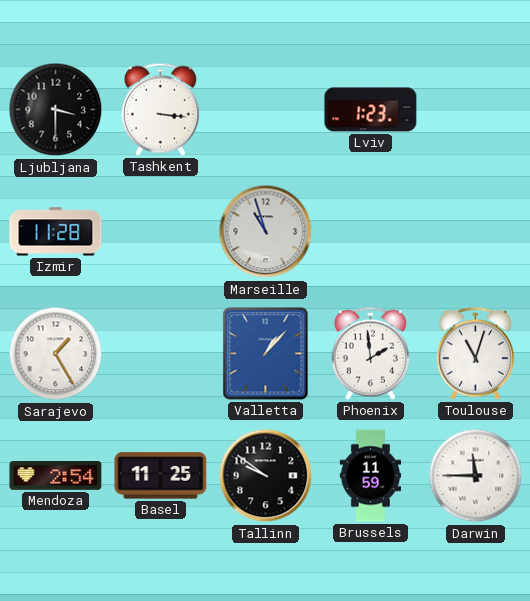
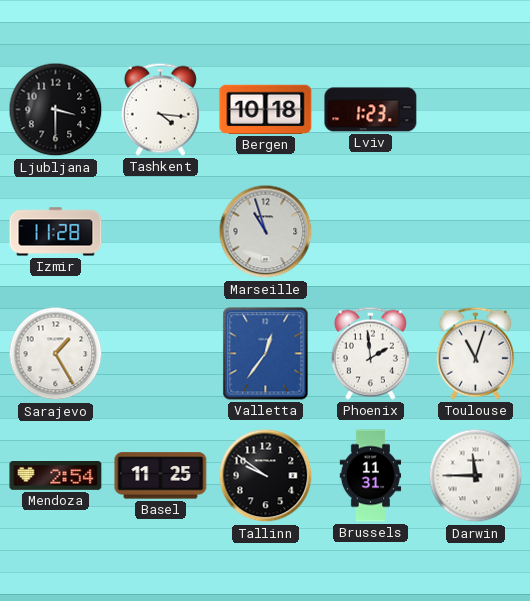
Tashkent: 3:16 -> 4:16 (160, 109)
Bergen: none -> 10:18 (266, 109)
Valletta: 1:07 -> 12:36 (266, 354)
Brussels: 11:59 -> 11:31 (371, 476)
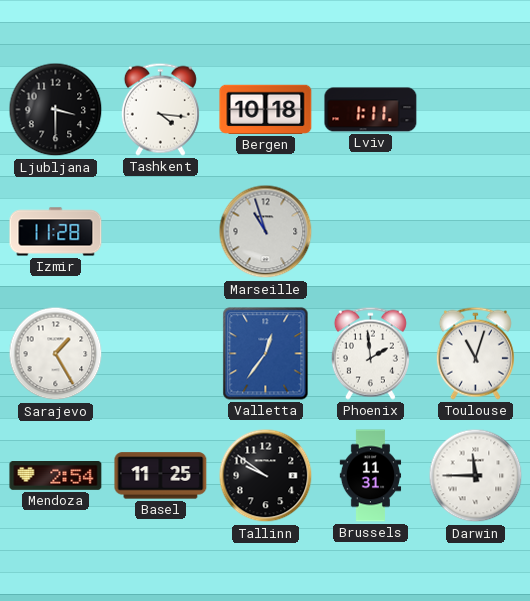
Lviv: 1:23 -> 1:11 (371, 110)
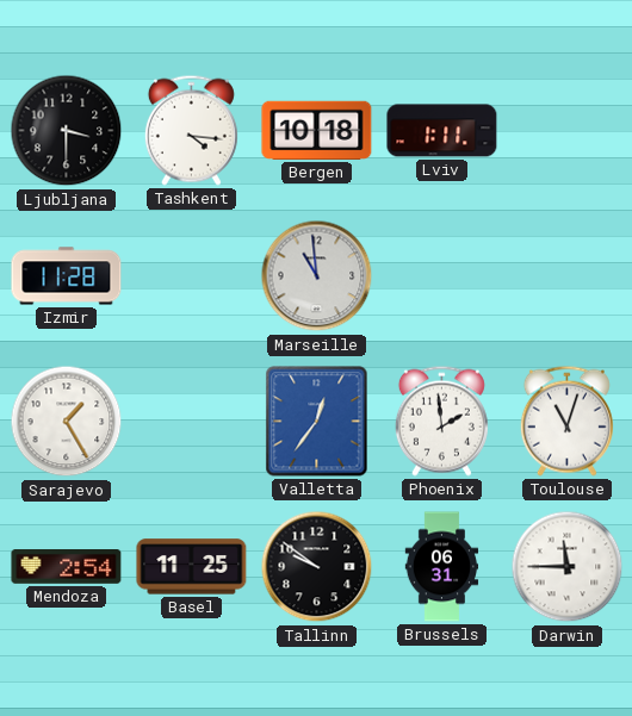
Marseille: 10:57 -> 10:59 (317, 276)
Brussels: 11:31 -> 06:31 (442, 567)
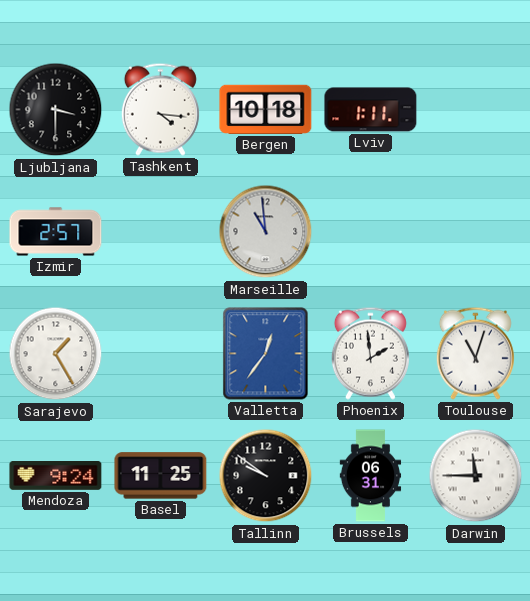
Izmir: 11:28 -> 2:57 (56, 232)
Mendoza: 2:54 -> 9:24 (56, 476)
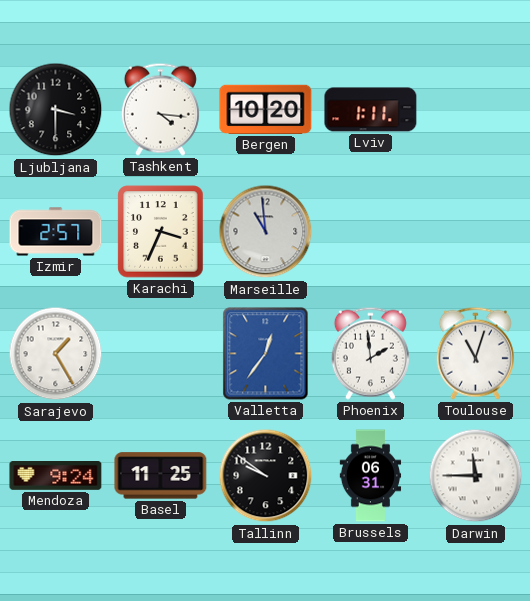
Bergen: 10:18 -> 10:20 (266, 109)
Karachi: none -> 3:34 (161, 232)
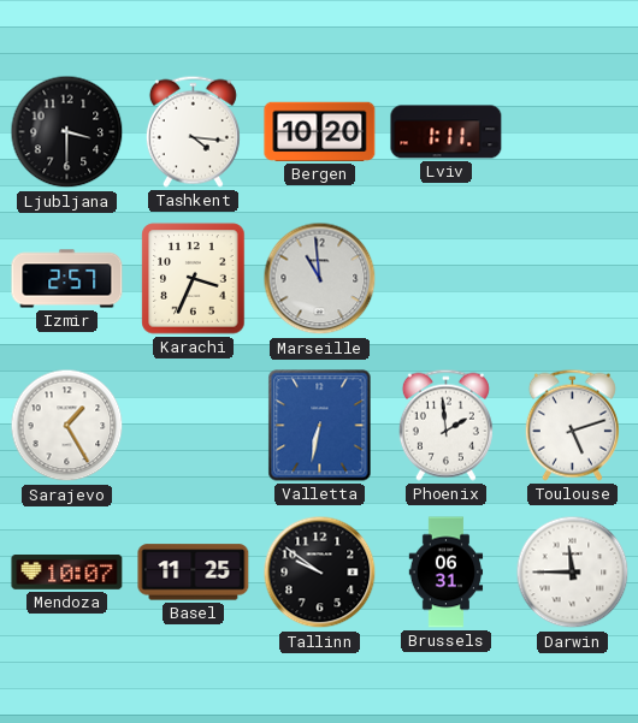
Valletta: 12:36 -> 6:32 (320, 426)
Toulouse: 11:03 -> 5:12 (572, 425)
Mendoza: 9:24 -> 10:07 (67, 573)
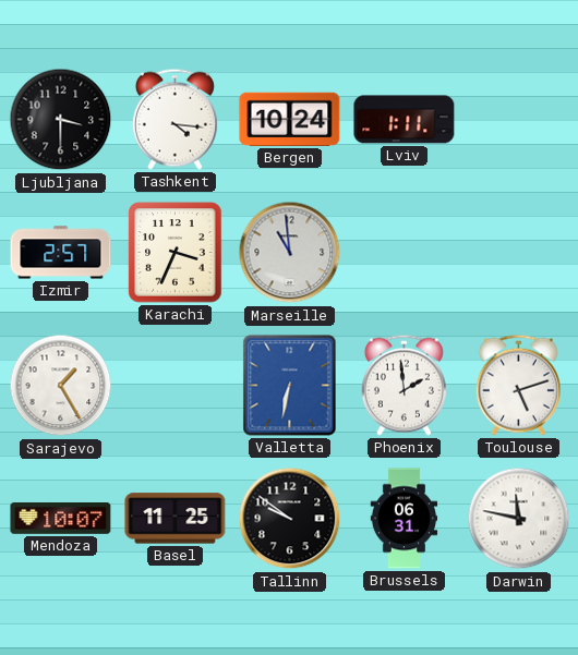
Bergen: 10:20 -> 10:24 (290, 119)
Darwin: 11:45 -> 11:47 (519, 519)
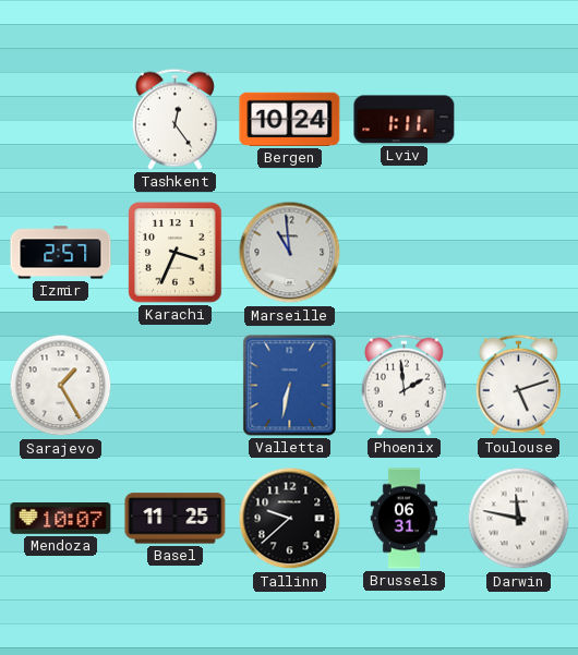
Ljubljana: 3:30 -> none (61, 120)
Tashkent: 4:16 -> 12:24 (174, 119)
Tallinn: 9:51 -> 9:38 (290, 519)
